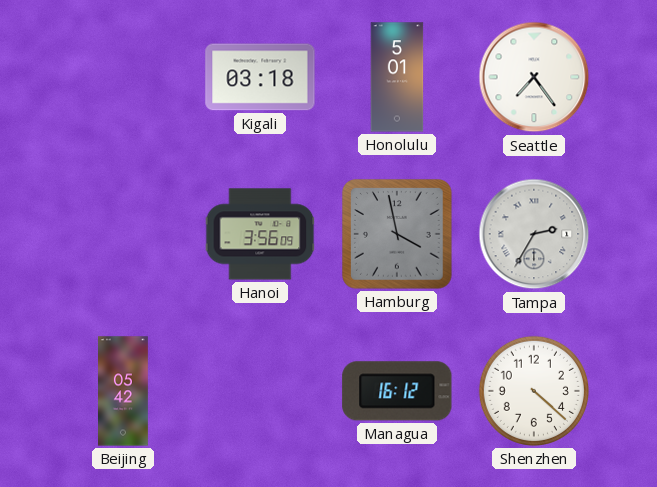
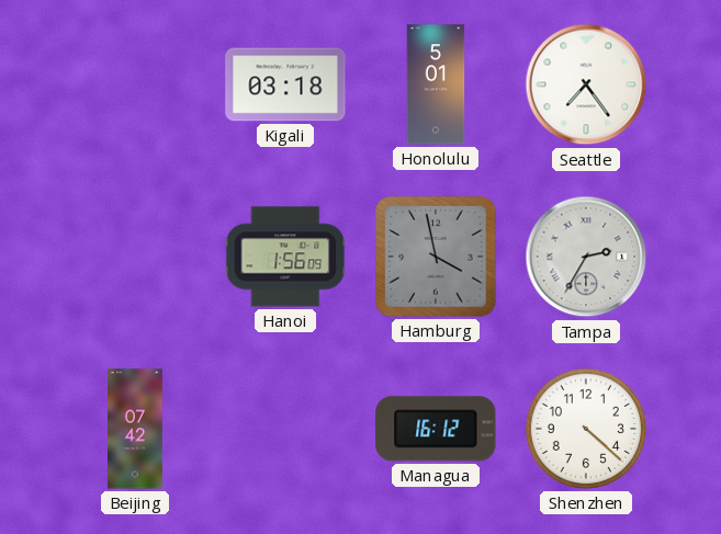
Hanoi: 3:56 -> 1:56 (285, 257)
Beijing: 05:42 -> 07:42 (136, 429)
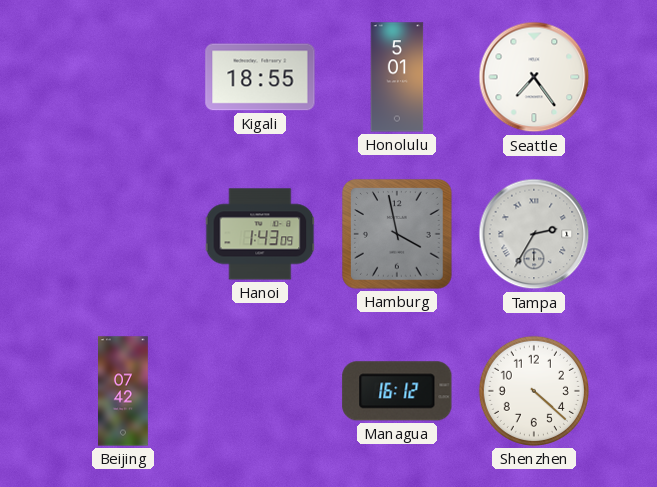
Kigali: 03:18 -> 18:55 (260, 77)
Hanoi: 1:56 -> 1:43 (260, 234)
